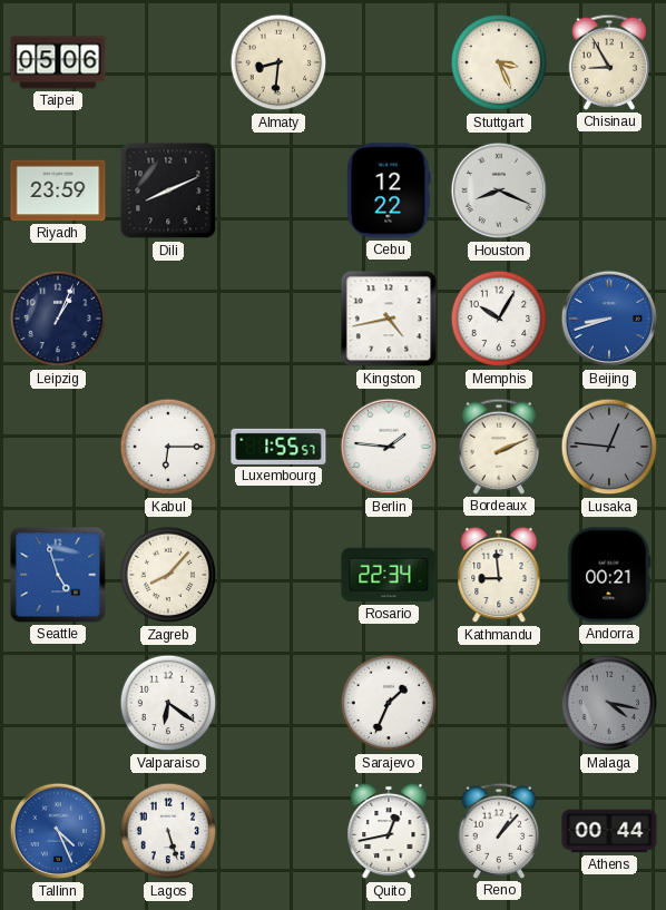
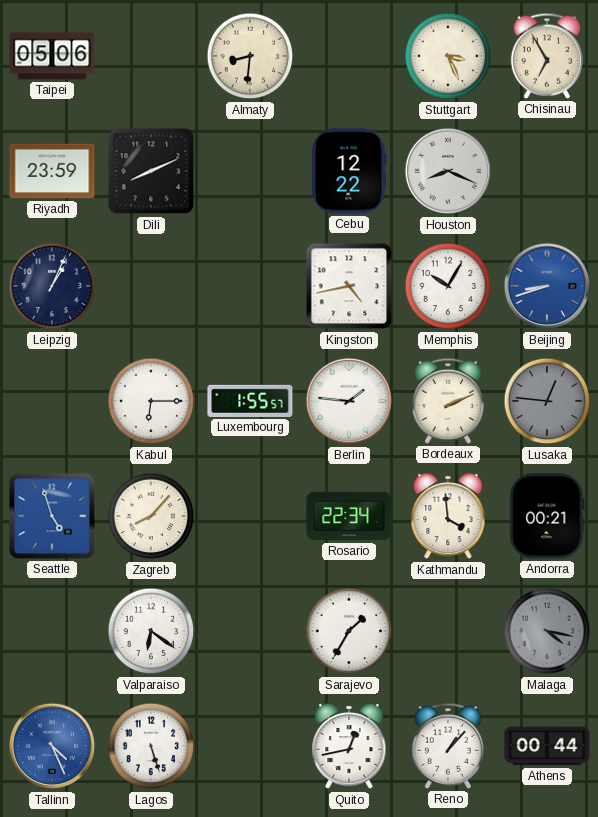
Chisinau: 8:55 -> 6:55 (546, 56)
Kathmandu: 8:59 -> 3:59 (448, 516)
Sarajevo: 1:34 -> 1:35 (349, 631)
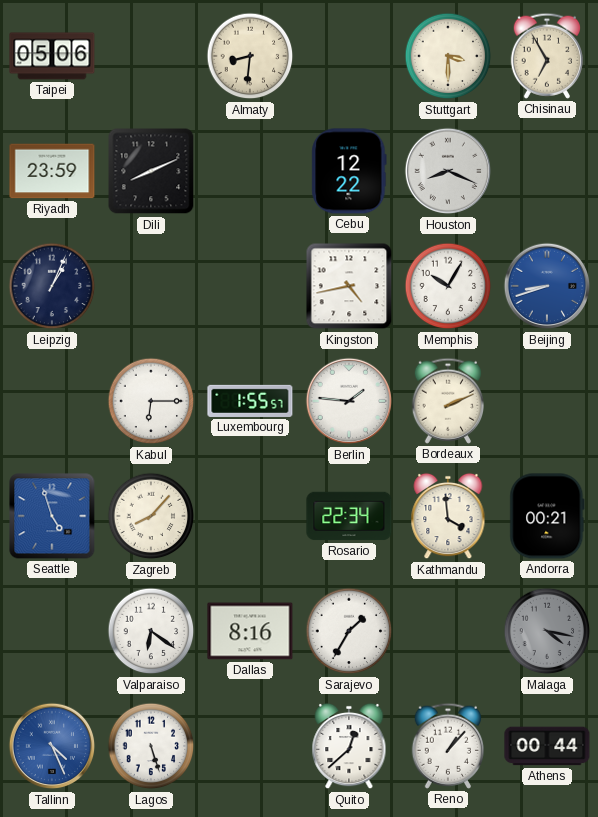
Stuttgart: 3:26 -> 3:30 (448, 56)
Lusaka: 12:46 -> none (547, 401)
Dallas: none -> 8:16 (250, 631)
Quito: 12:43 -> 12:38 (349, 746)
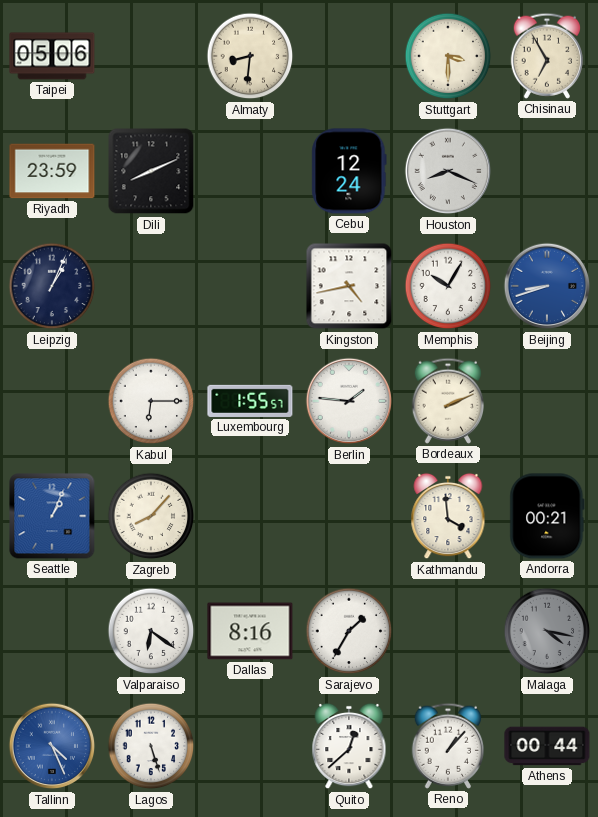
Cebu: 12:22 -> 12:24 (349, 171)
Seattle: 4:57 -> 1:04 (52, 516)
Rosario: 22:34 -> none (349, 516)
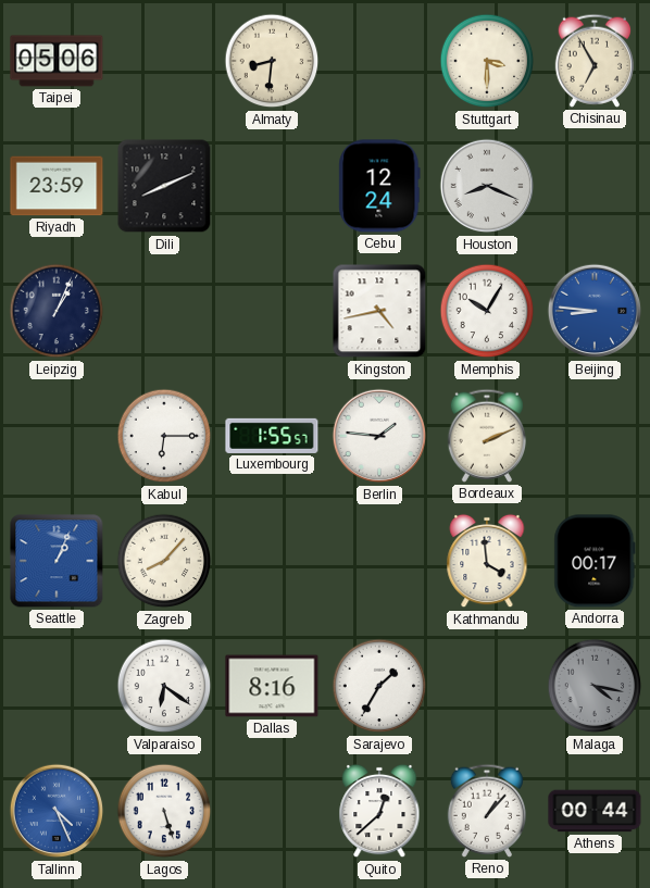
Beijing: 8:42 -> 8:46 (595, 311)
Andorra: 00:21 -> 00:17 (595, 561)
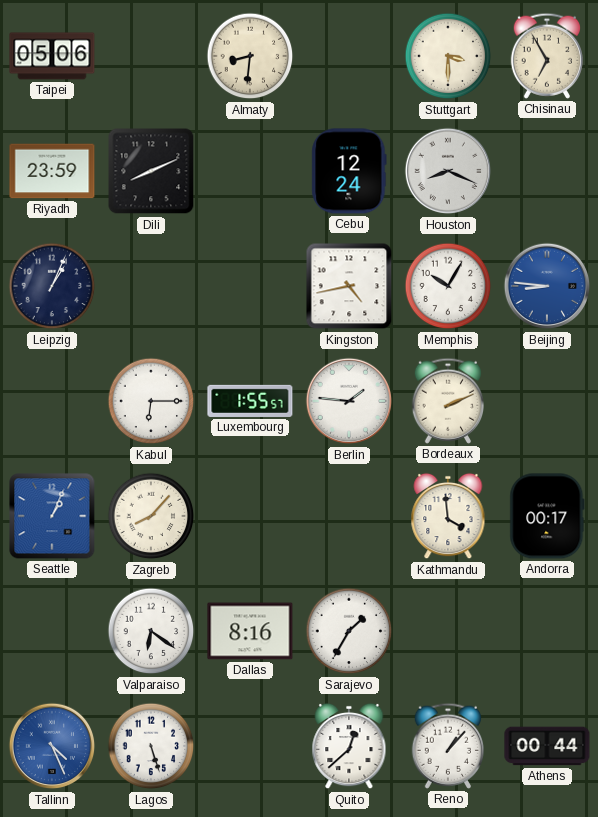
Malaga: 4:17 -> none (595, 686)
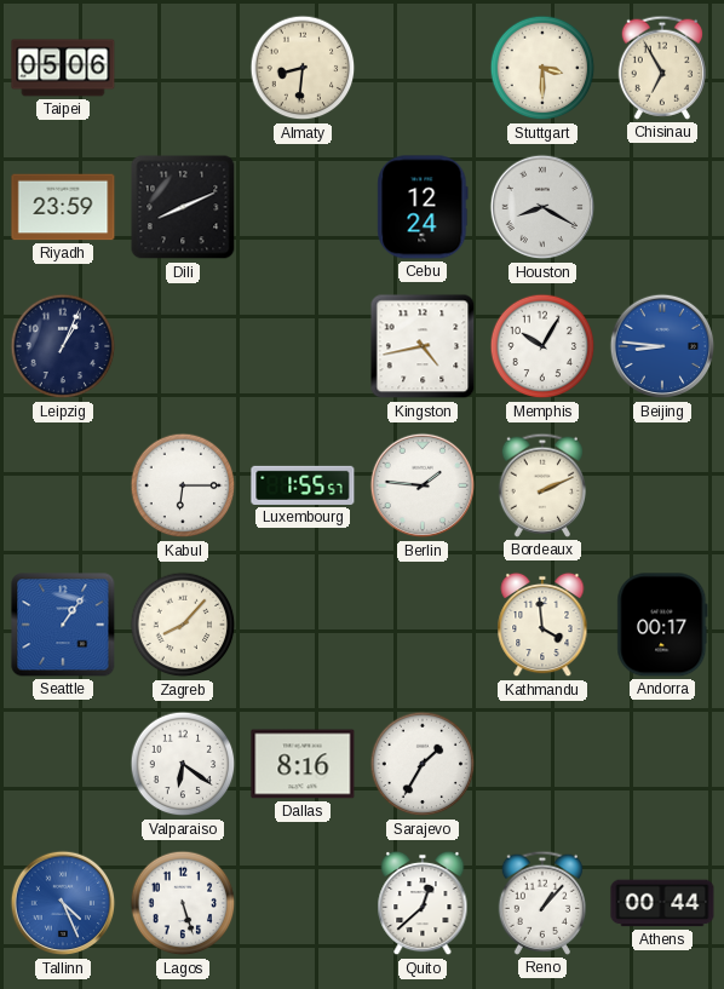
Houston: 8:19 -> 8:20 (542, 207)
Seattle: 1:04 -> 1:06 (63, 625)
